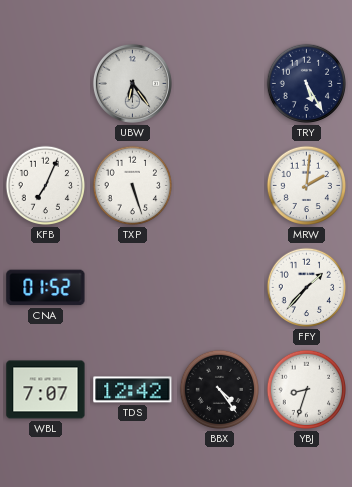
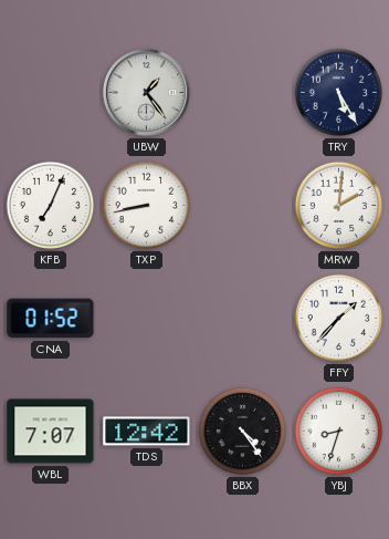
UBW: 6:24 -> 1:24 (146, 92)
TXP: 5:27 -> 8:43 (147, 206)
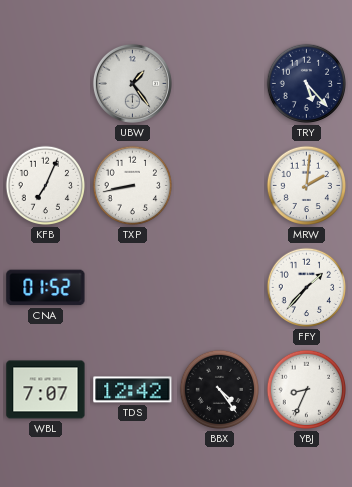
TRY: 5:25 -> 5:23 (307, 84)
YBJ: 8:33 -> 8:34 (307, 390)
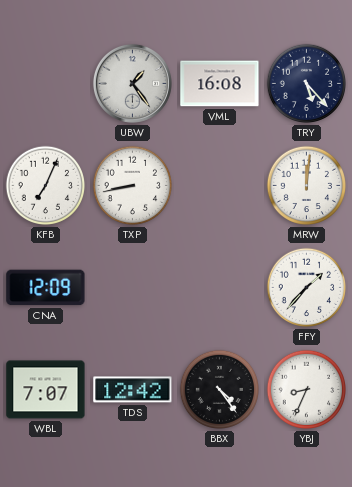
VML: none -> 16:08 (220, 84)
MRW: 2:01 -> 12:01 (307, 186)
CNA: 01:52 -> 12:09 (46, 288)
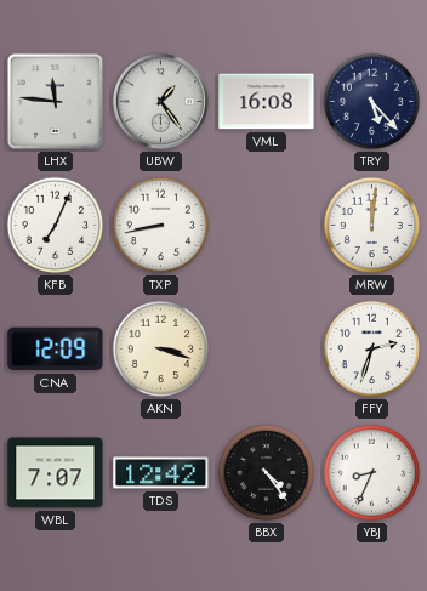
LHX: none -> 11:46 (55, 101)
AKN: none -> 3:18 (161, 350)
FFY: 1:37 -> 2:33 (372, 350)
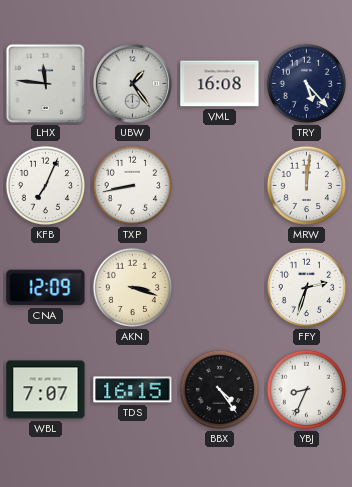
TDS: 12:42 -> 16:15 (133, 390)
